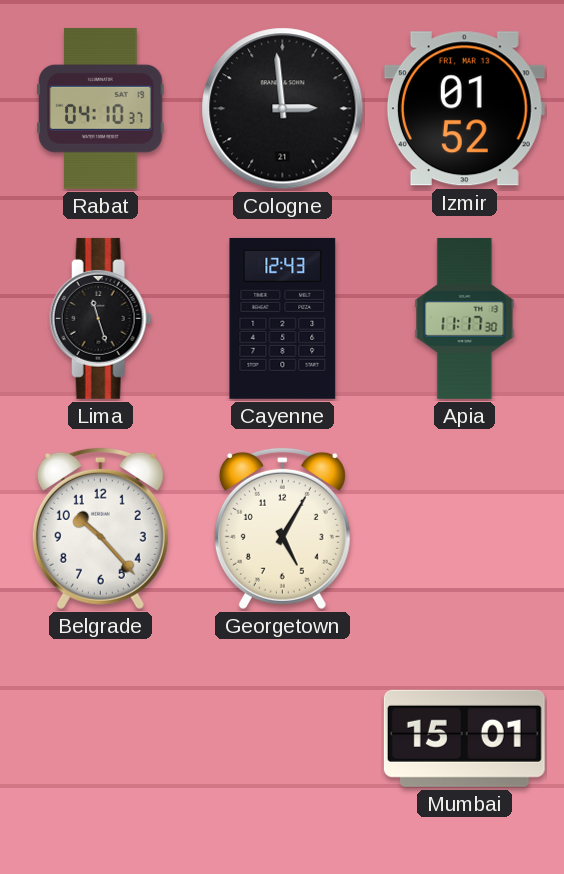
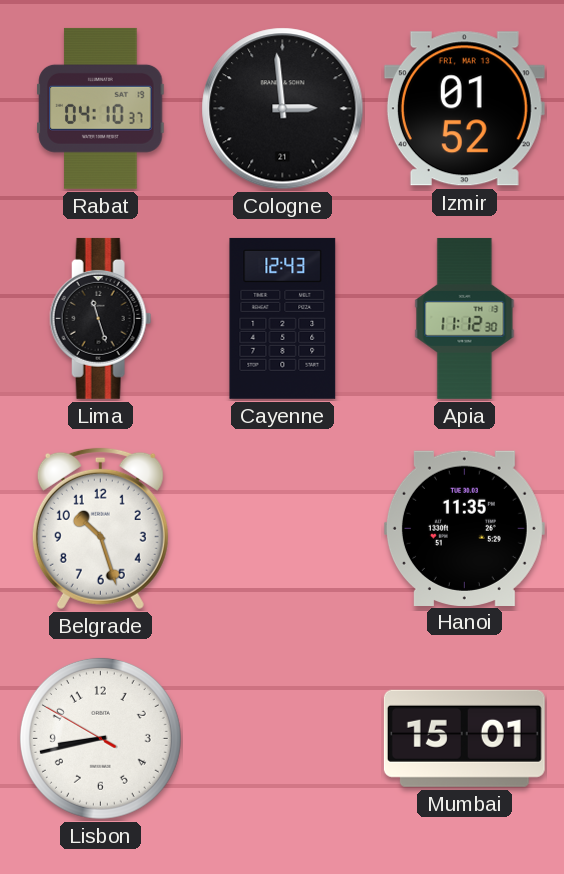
Apia: 11:17 -> 11:12 (465, 318)
Belgrade: 10:23 -> 10:27 (100, 528)
Georgetown: 5:05 -> none (282, 528)
Hanoi: none -> 11:35 (464, 528)
Lisbon: none -> 8:42 (100, 738)
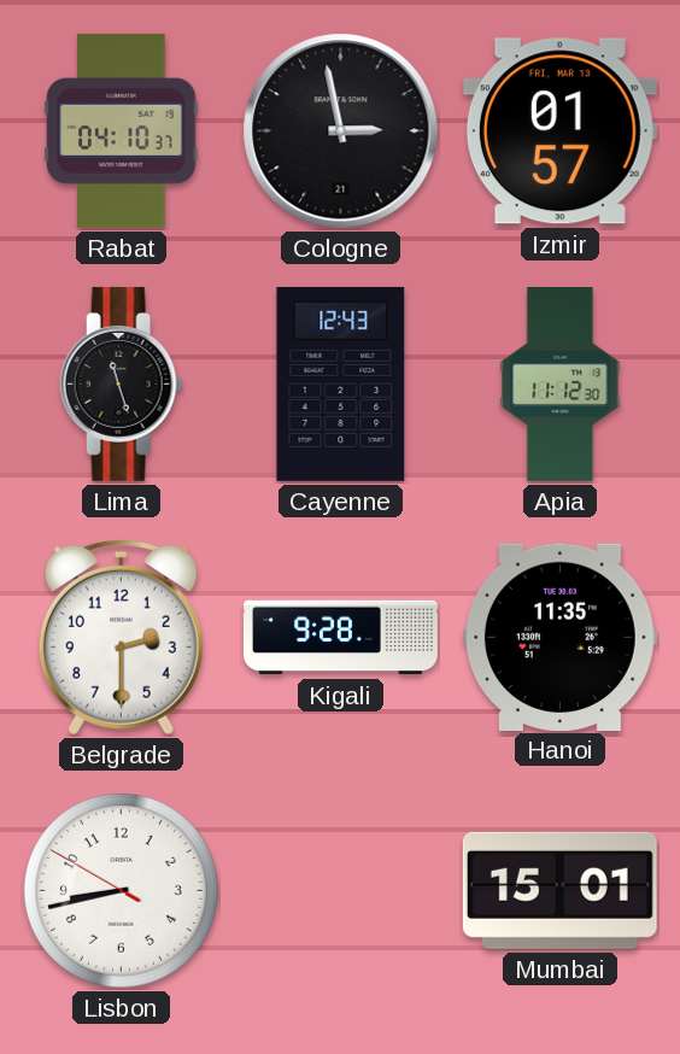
Cologne: 2:59 -> 2:58 (341, 131)
Izmir: 01:52 -> 01:57 (559, 131)
Belgrade: 10:27 -> 2:30 (121, 637)
Kigali: none -> 9:28 (341, 638)
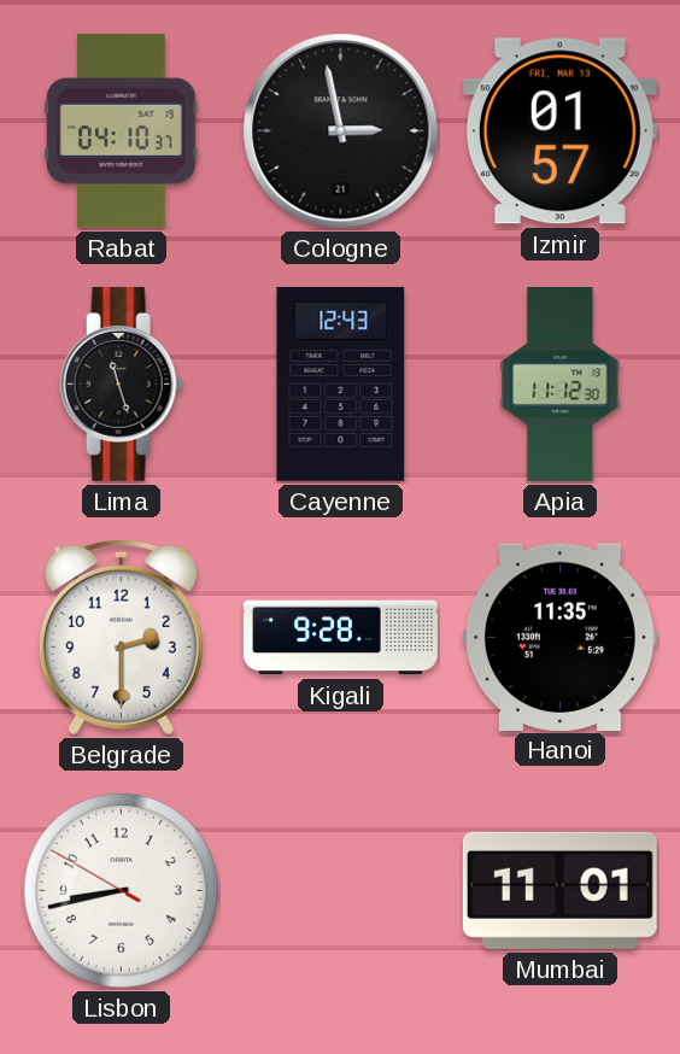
Mumbai: 15:01 -> 11:01 (559, 890)
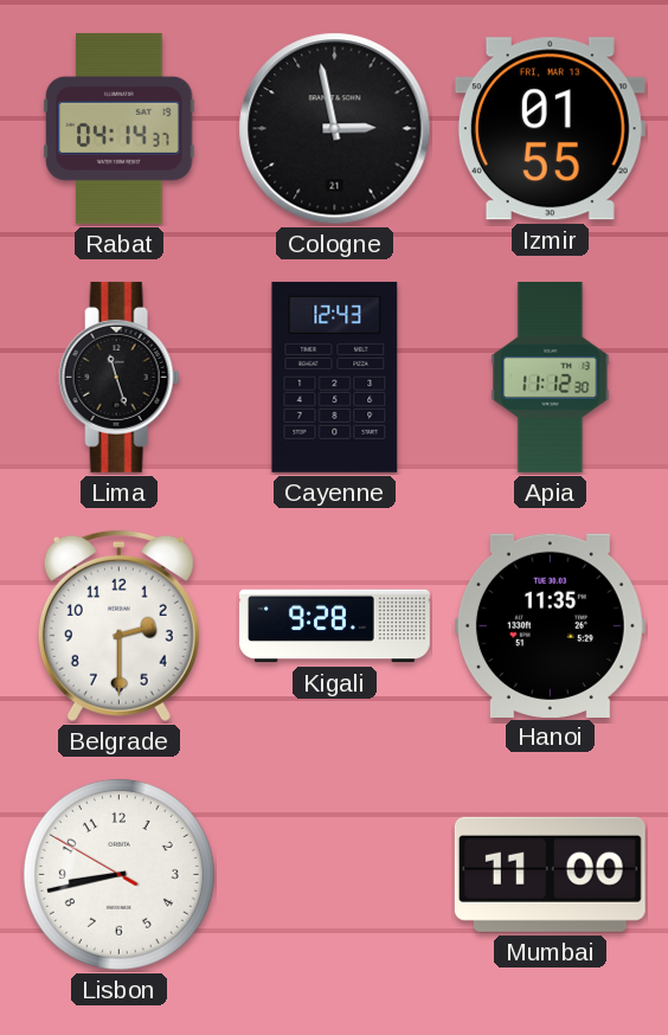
Rabat: 04:10 -> 04:14 (120, 128)
Izmir: 01:57 -> 01:55 (550, 129)
Mumbai: 11:01 -> 11:00 (550, 874)
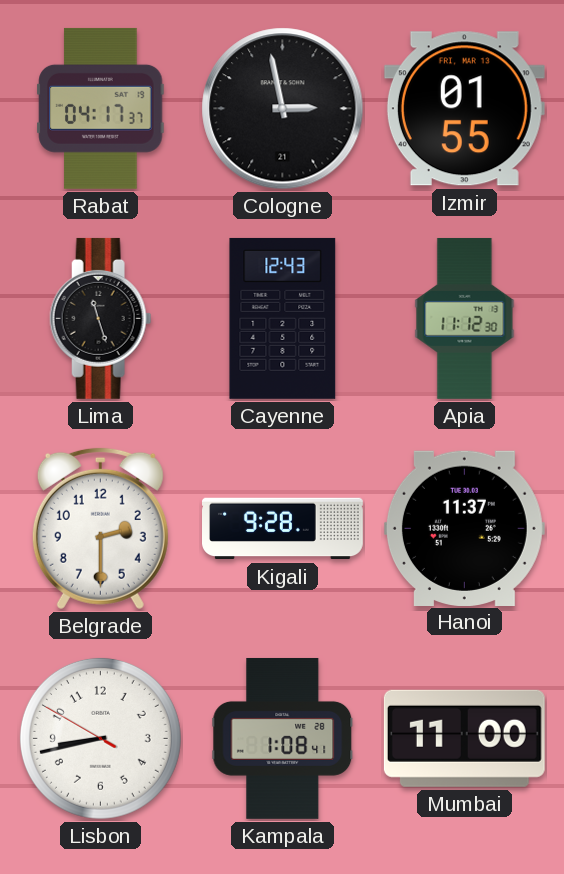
Rabat: 04:14 -> 04:17 (101, 108)
Hanoi: 11:35 -> 11:37 (464, 528)
Kampala: none -> 1:08 (283, 738)
